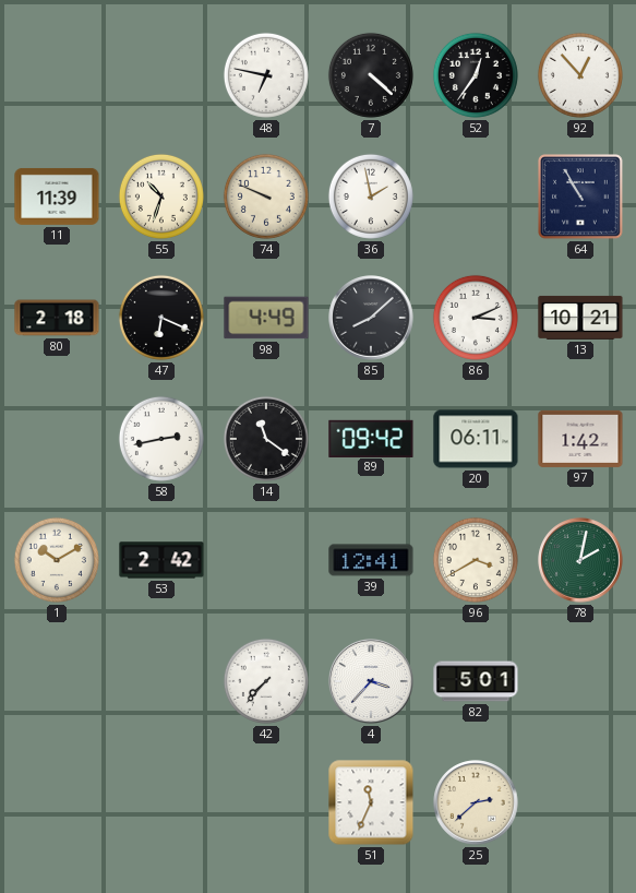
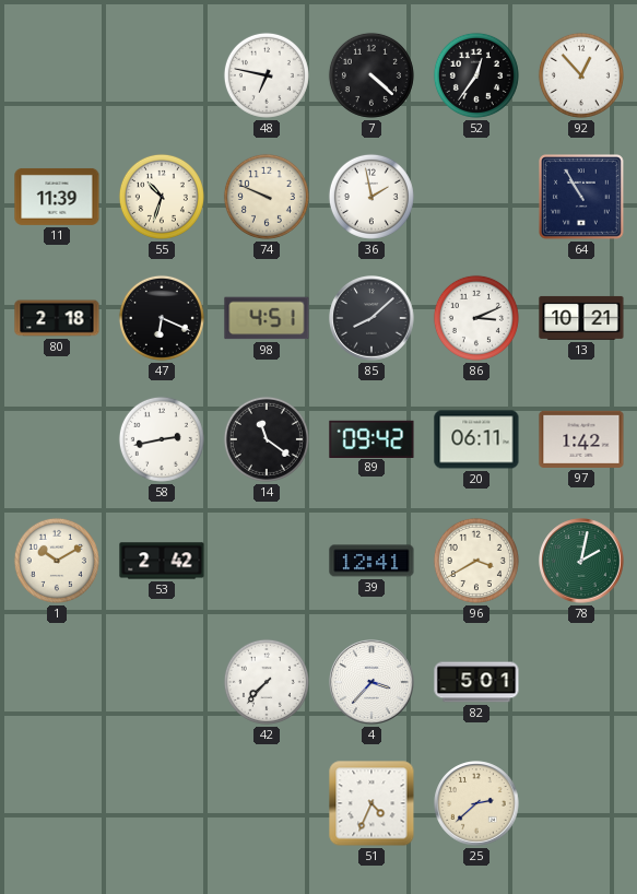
98: 4:49 -> 4:51 (267, 318)
51: 11:34 -> 4:34 (371, 803)
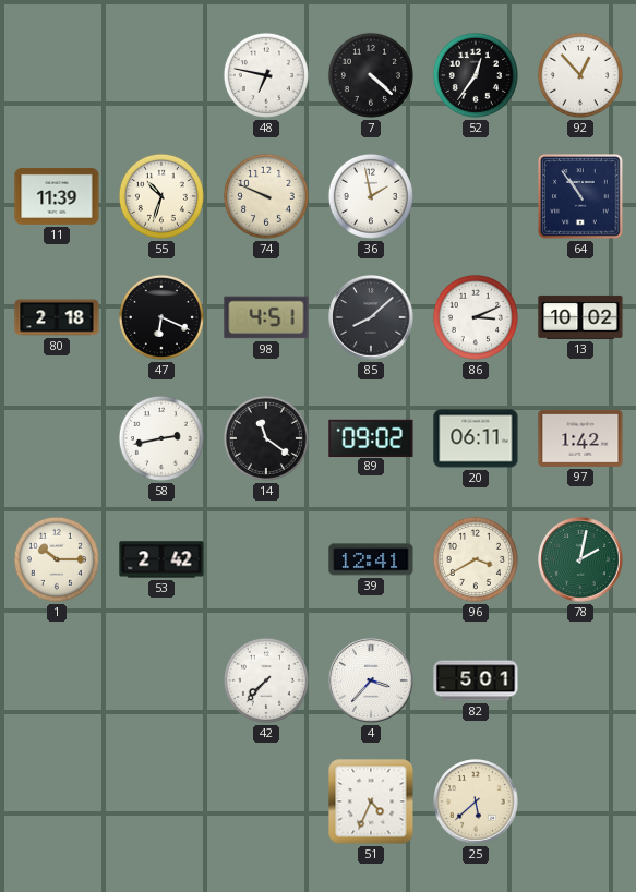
64: 10:55 -> 10:54 (581, 197)
13: 10:21 -> 10:02 (580, 317)
89: 09:42 -> 09:02 (371, 437)
1: 10:10 -> 10:15 (57, 559)
25: 2:38 -> 5:38 (476, 801)
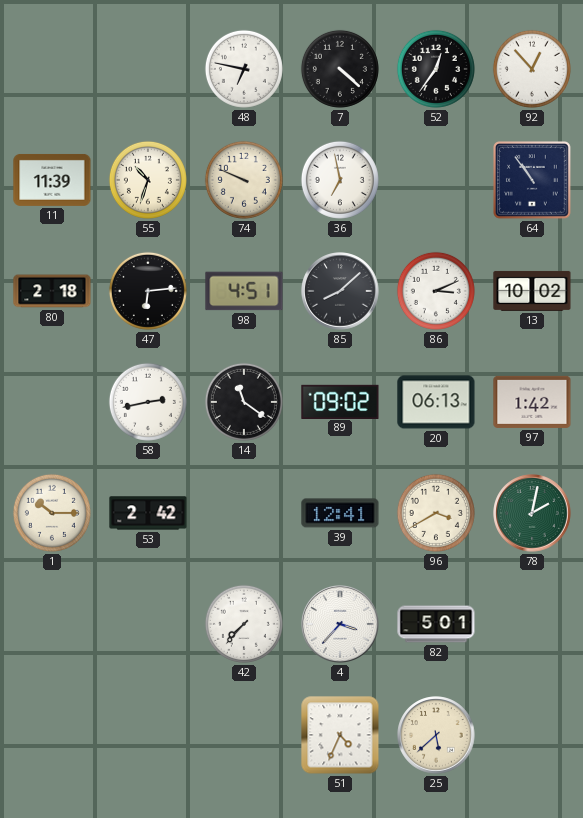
36: 1:58 -> 6:58 (340, 180)
47: 6:19 -> 6:14 (148, 291)
20: 06:11 -> 06:13 (436, 402)
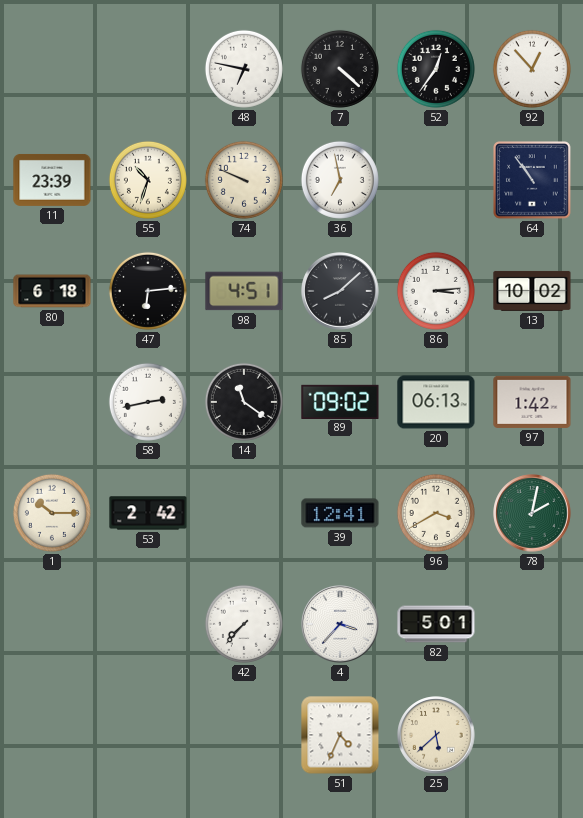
11: 11:39 -> 23:39 (52, 180)
80: 2:18 -> 6:18 (52, 291)
86: 3:11 -> 3:14 (436, 291)
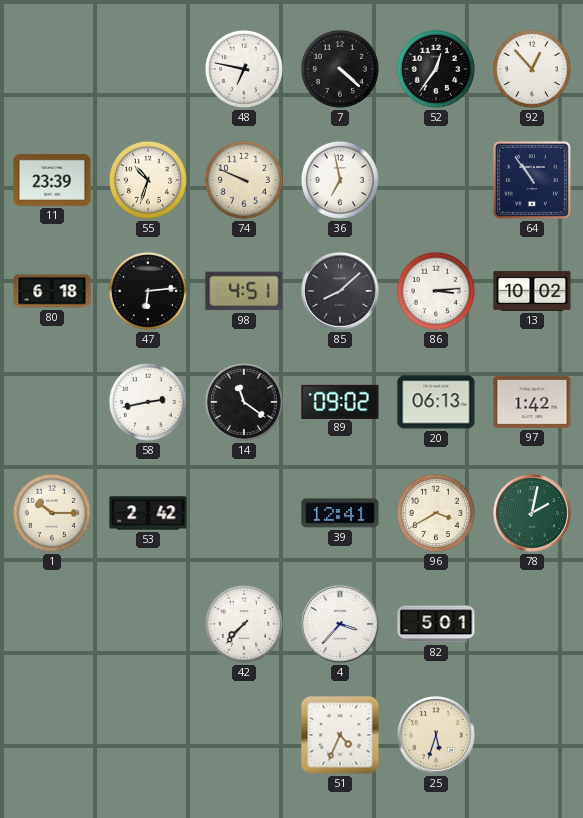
25: 5:38 -> 5:33 (436, 735)
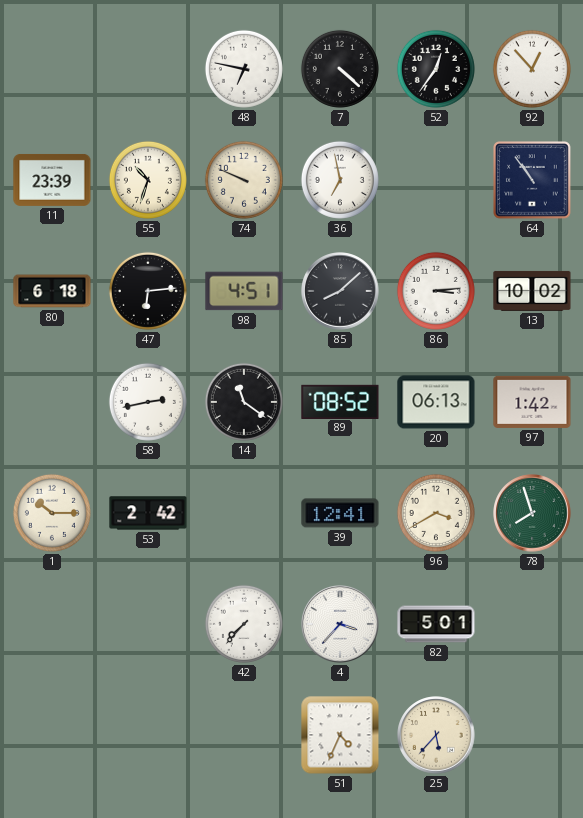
89: 09:02 -> 08:52 (340, 401)
78: 2:02 -> 7:57 (532, 513)
25: 5:33 -> 5:37 (436, 735)
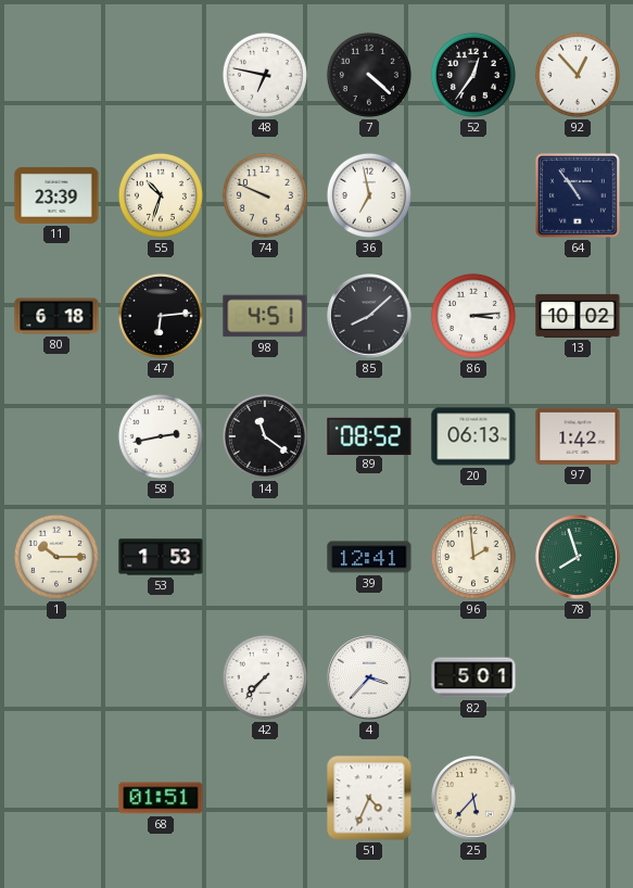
53: 2:42 -> 1:53 (161, 557)
96: 3:40 -> 1:59 (473, 557)
68: none -> 01:51 (161, 798)
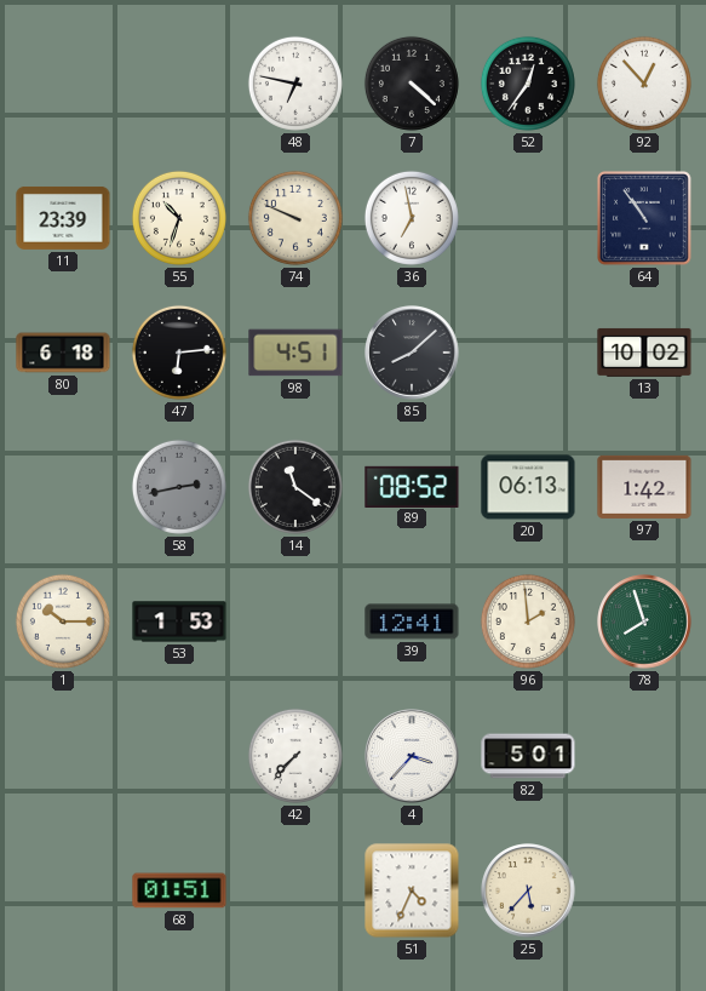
86: 3:14 -> none (473, 316)
58 dial: white -> grey (179, 487)
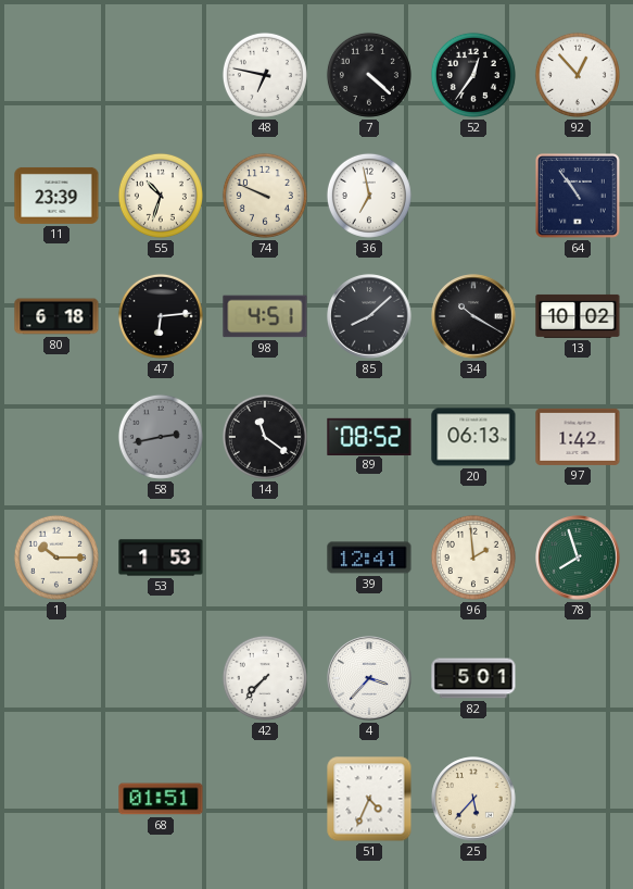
34: none -> 10:20 (473, 316)
